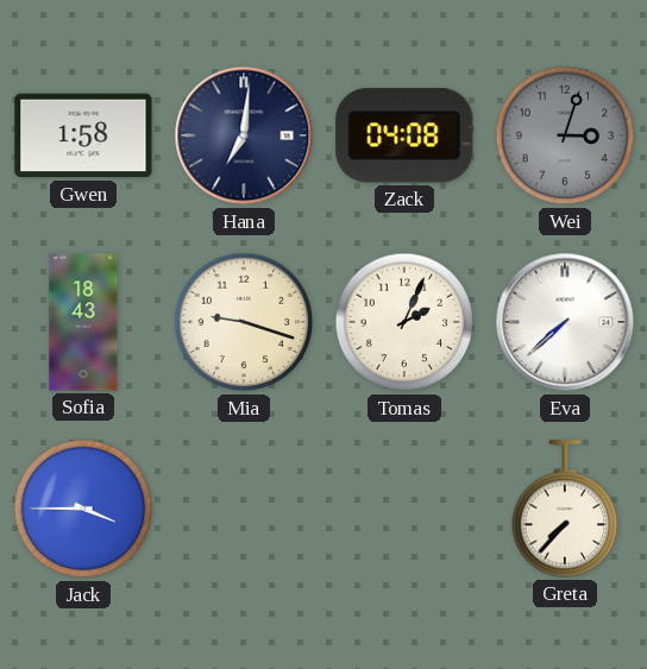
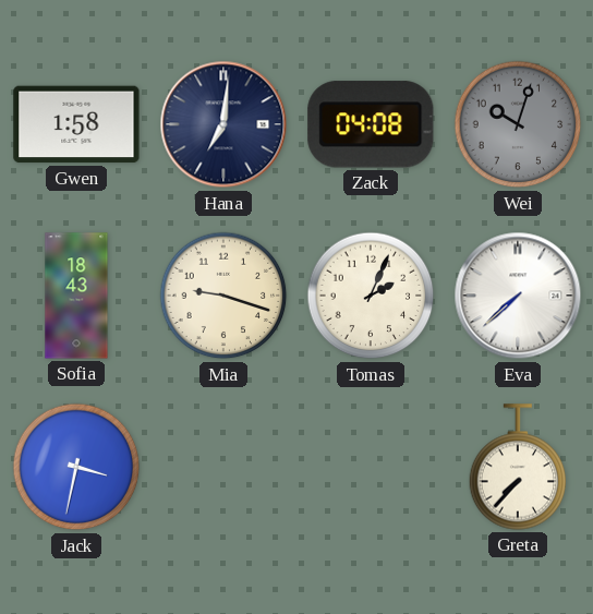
Wei: 3:03 -> 10:03 (518, 124)
Jack: 3:45 -> 3:32 (76, 467)
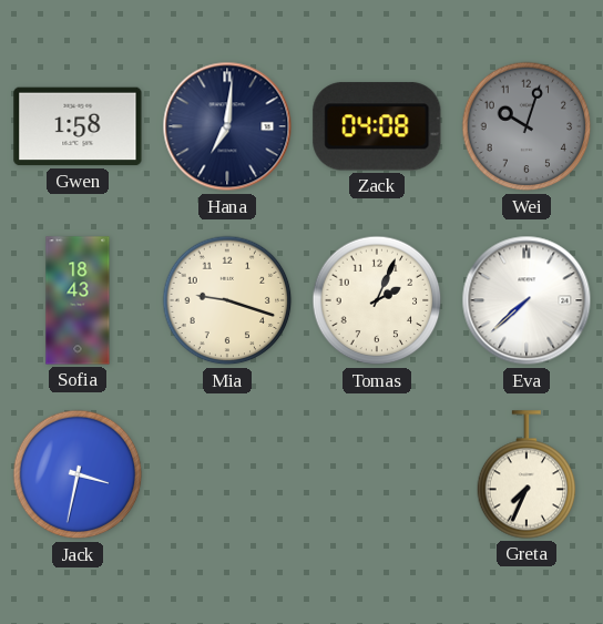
Greta: 7:37 -> 7:34 (527, 474)
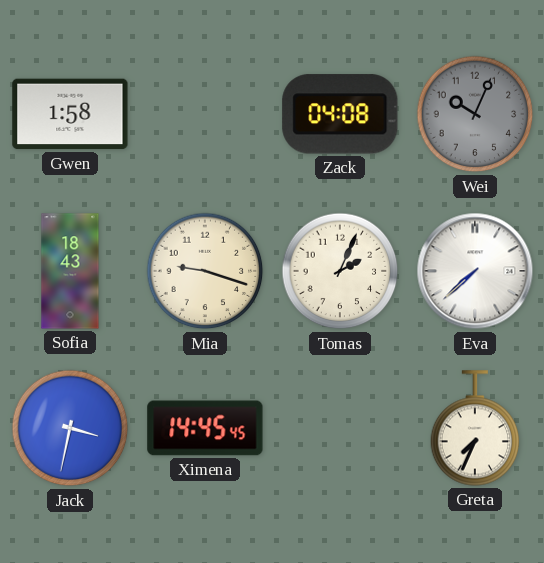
Hana: 7:01 -> none (227, 126)
Wei: 10:03 -> 10:04 (475, 114)
Ximena: none -> 14:45 (205, 428)
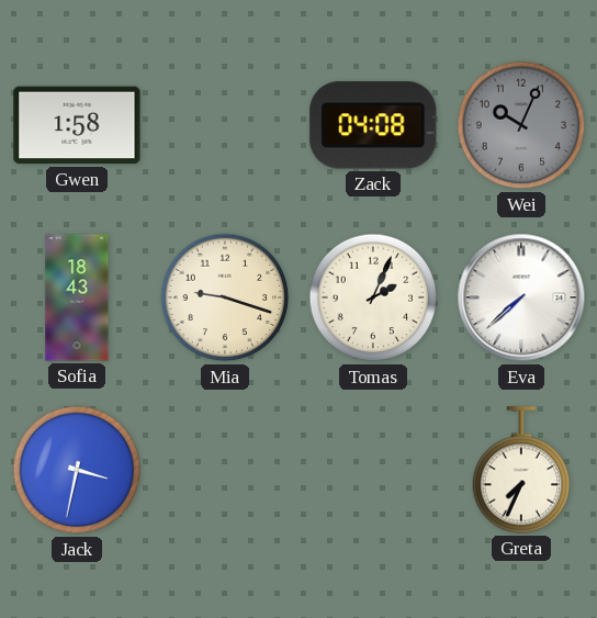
Ximena: 14:45 -> none (205, 428)
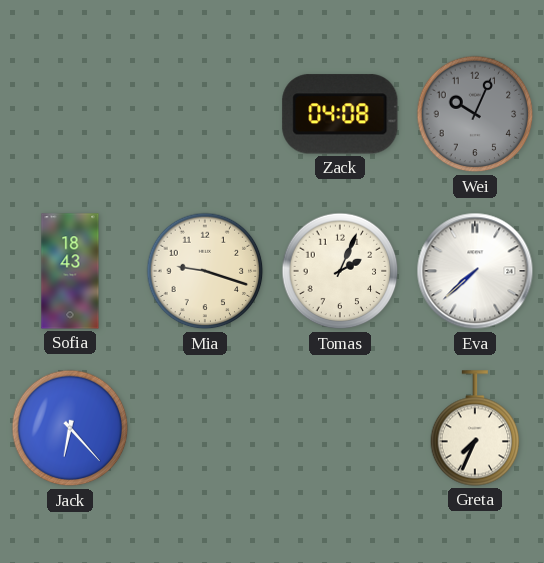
Gwen: 1:58 -> none (77, 125)
Jack: 3:32 -> 6:23 (70, 428)
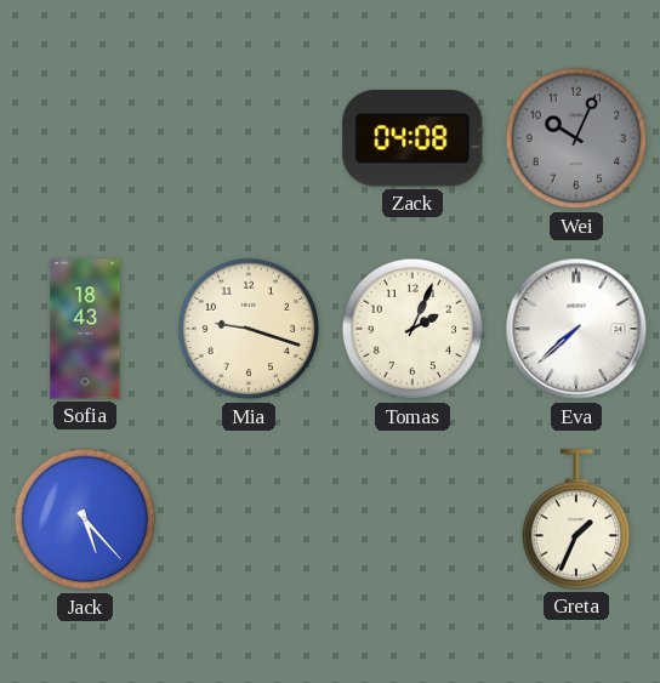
Jack: 6:23 -> 5:23 (85, 519)
Greta: 7:34 -> 1:34 (576, 519)
